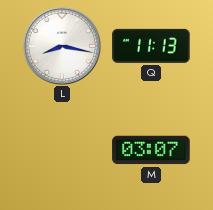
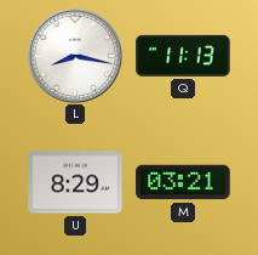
U: none -> 8:29 (75, 182)
M: 03:07 -> 03:21 (183, 182)
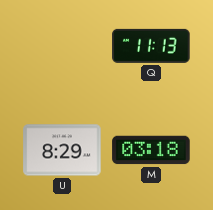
L: 8:17 -> none (74, 55)
M: 03:21 -> 03:18 (151, 150)
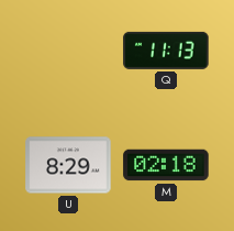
M: 03:18 -> 02:18 (166, 165)
